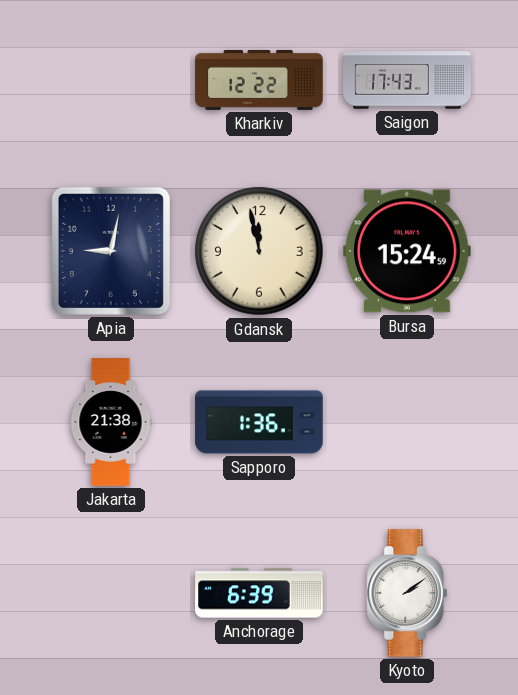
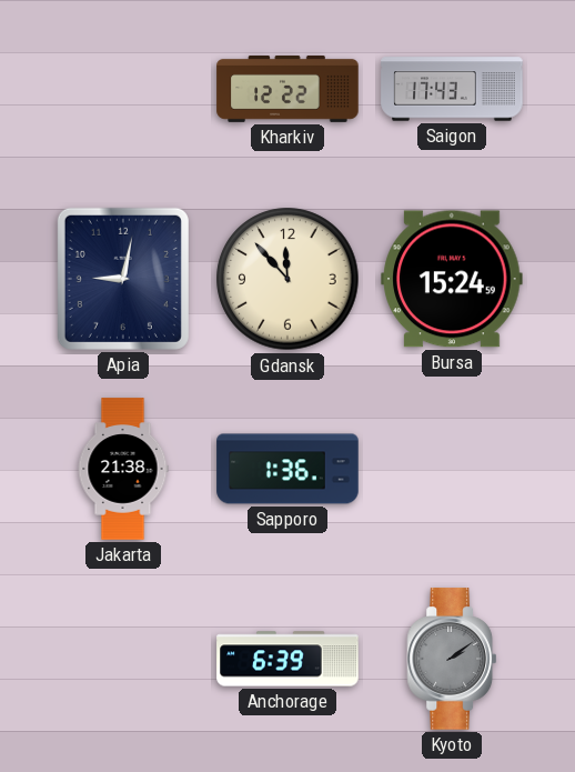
Gdansk: 11:58 -> 11:53 (287, 279)
Kyoto dial: white -> grey (451, 659)
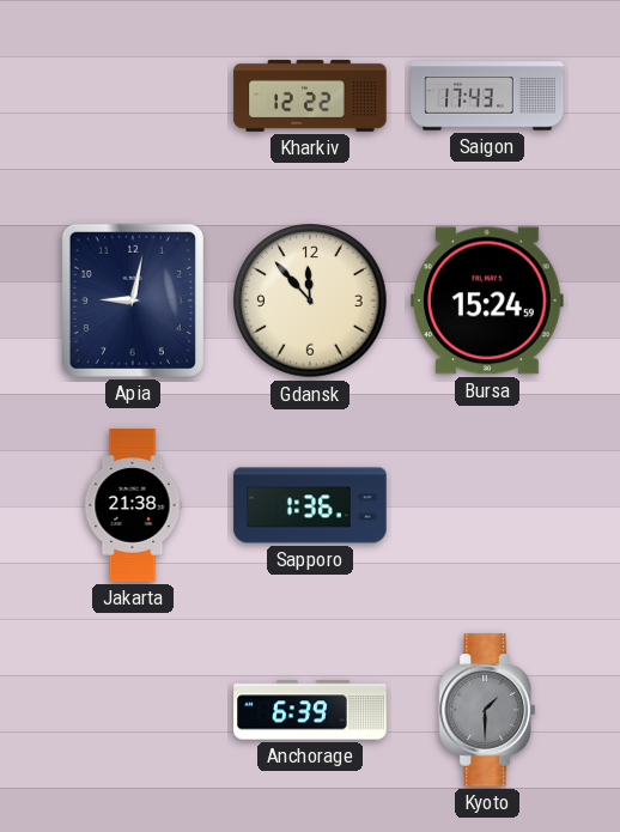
Kyoto: 2:09 -> 1:30 (486, 710)
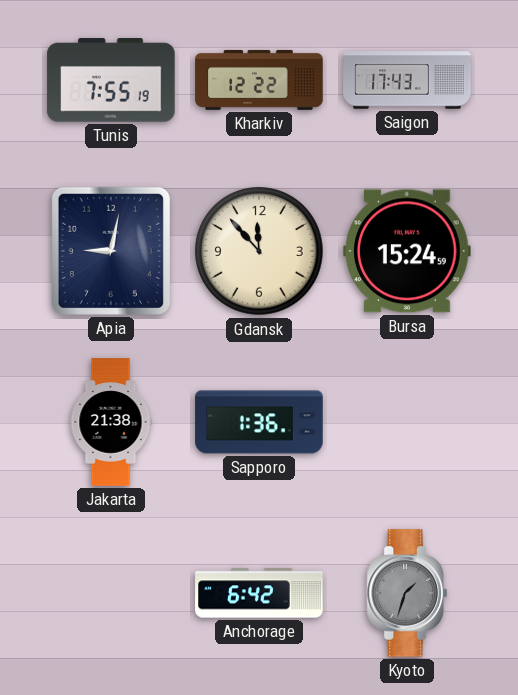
Tunis: none -> 7:55 (111, 80)
Anchorage: 6:39 -> 6:42 (259, 593)
Kyoto: 1:30 -> 1:33 (406, 593)
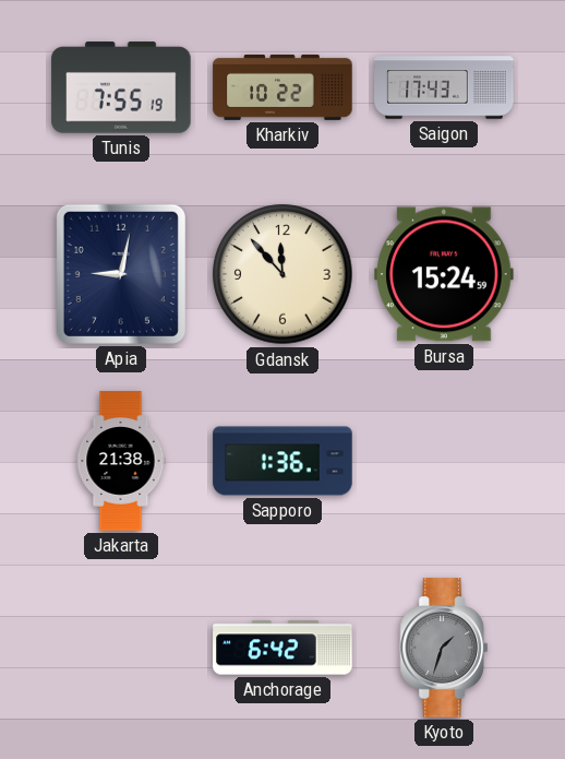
Kharkiv: 12:22 -> 10:22 (282, 87)
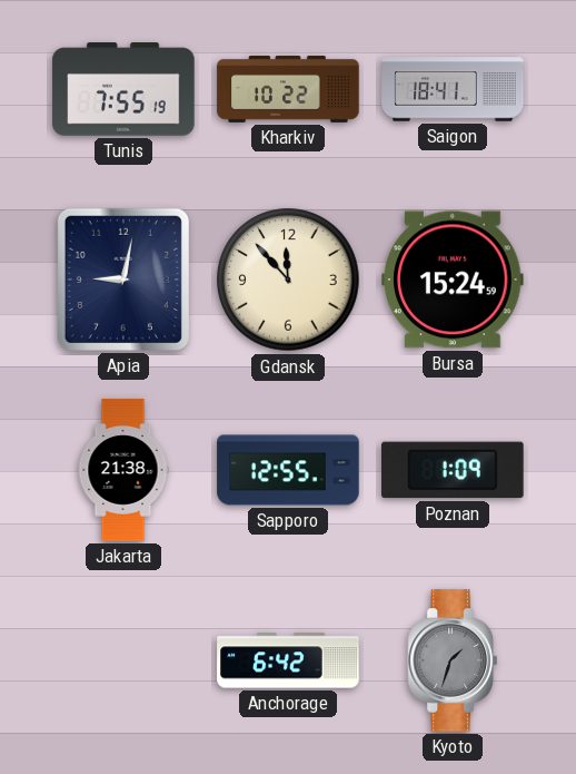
Saigon: 17:43 -> 18:41 (453, 89)
Sapporo: 1:36 -> 12:55 (288, 470)
Poznan: none -> 1:09 (453, 470)
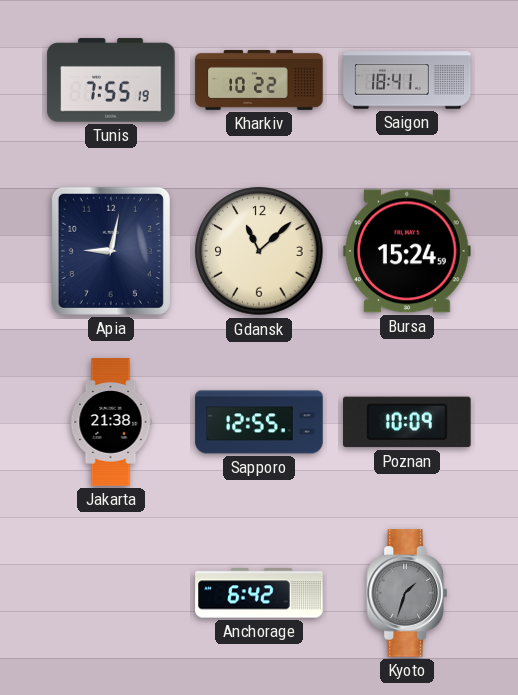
Gdansk: 11:53 -> 11:08 (259, 251)
Poznan: 1:09 -> 10:09 (407, 422)
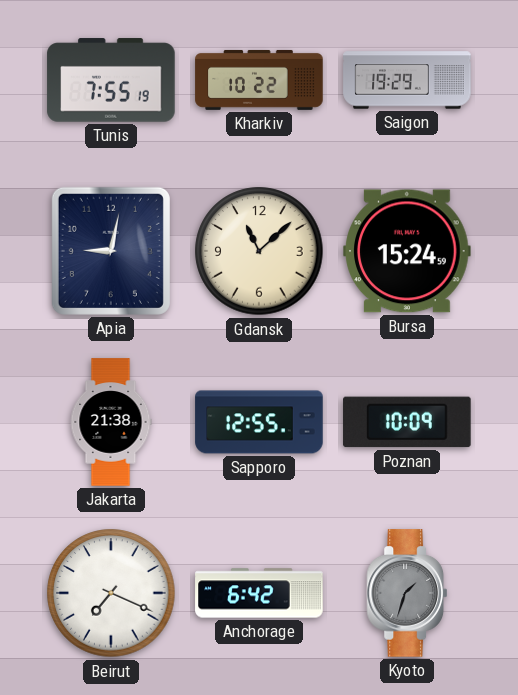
Saigon: 18:41 -> 19:29 (407, 80)
Beirut: none -> 7:19 (111, 593)
